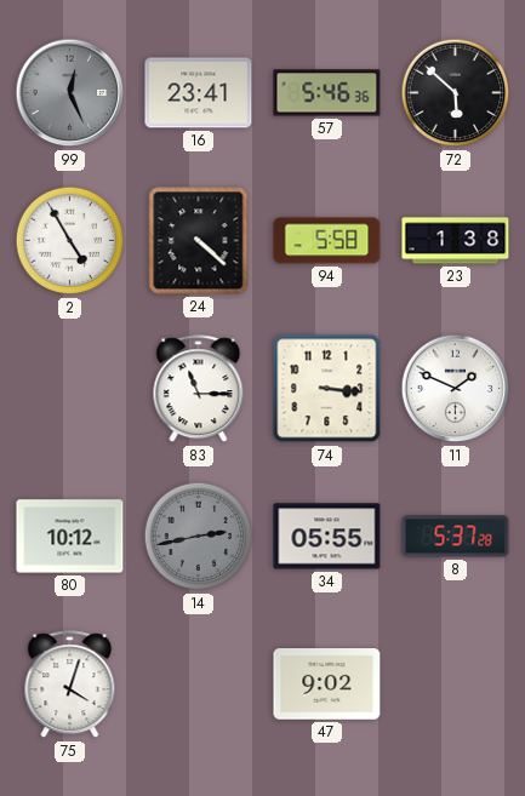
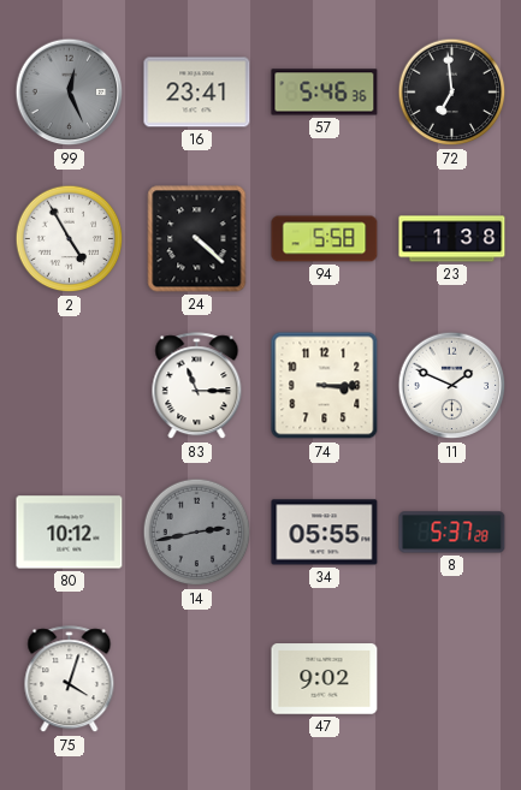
72: 5:52 -> 6:59 (452, 93)
74: 3:16 -> 3:15 (325, 386)
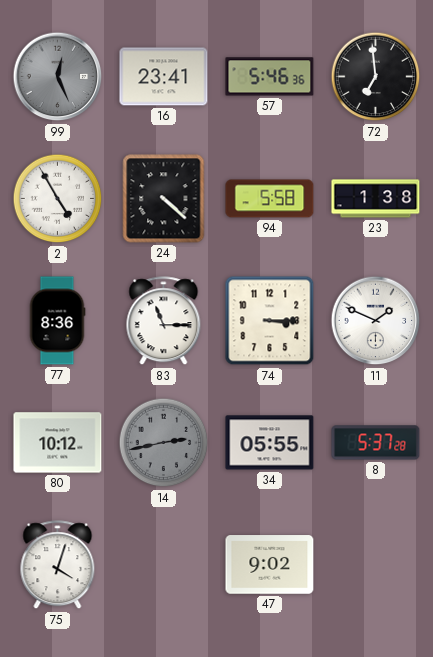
77: none -> 8:36 (57, 321)
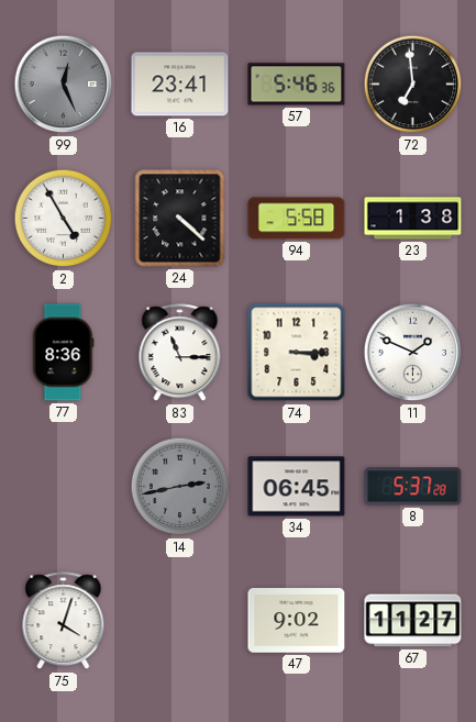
80: 10:12 -> none (58, 443)
34: 05:55 -> 06:45 (297, 487)
67: none -> 11:27 (413, 621)
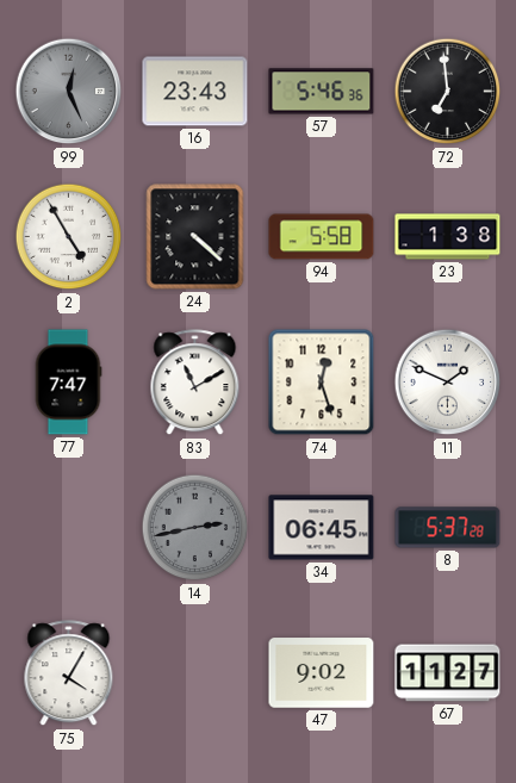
16: 23:41 -> 23:43 (195, 92)
77: 8:36 -> 7:47 (68, 383)
83: 11:15 -> 11:10 (195, 383)
74: 3:15 -> 12:27 (322, 383)
75: 4:03 -> 4:05 (69, 673)
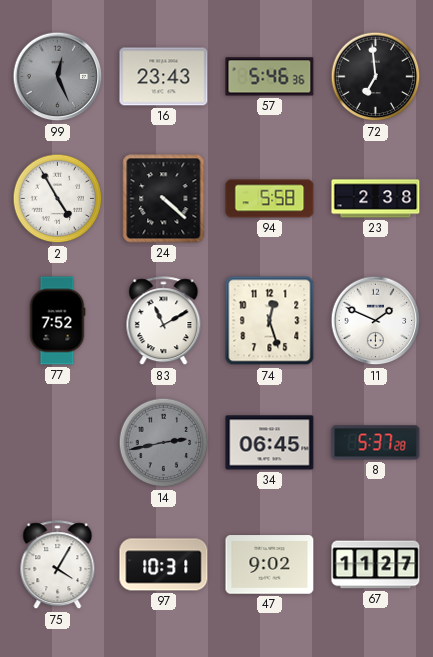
23: 1:38 -> 2:38 (376, 199)
77: 7:47 -> 7:52 (57, 321)
97: none -> 10:31 (164, 565)
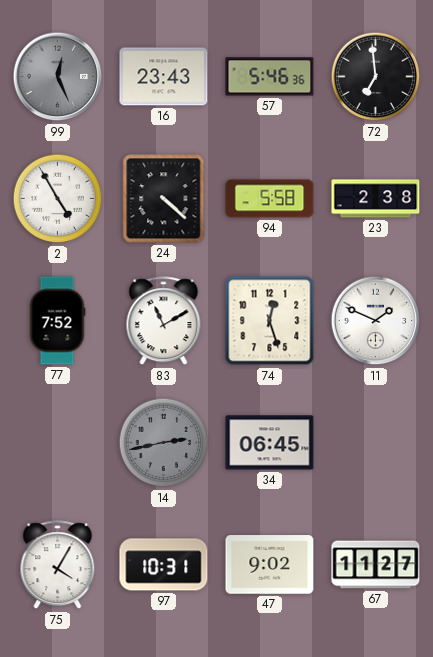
8: 5:37 -> none (376, 443)
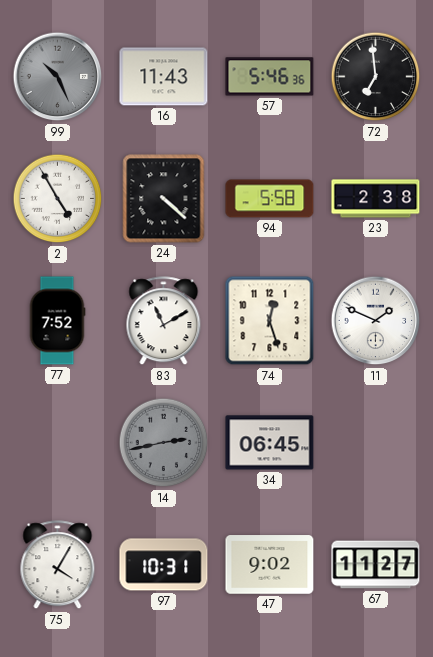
99: 12:26 -> 10:26 (58, 77)
16: 23:43 -> 11:43 (164, 77)
